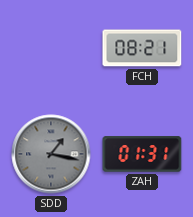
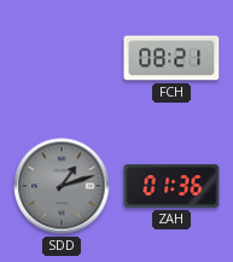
SDD: 1:17 -> 1:12 (62, 186)
ZAH: 01:31 -> 01:36 (171, 186)
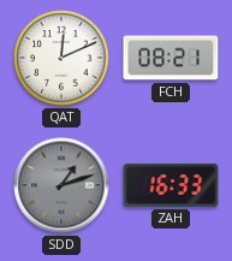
QAT: none -> 12:11 (61, 58)
ZAH: 01:36 -> 16:33 (171, 185)
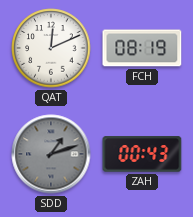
FCH: 08:21 -> 08:19 (142, 48)
ZAH: 16:33 -> 00:43 (142, 154)
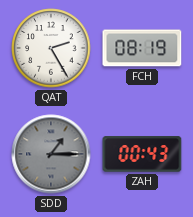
QAT: 12:11 -> 2:25 (51, 48)
SDD: 1:12 -> 1:15 (51, 154)
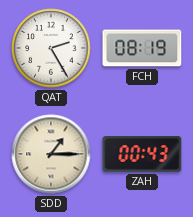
SDD dial: grey -> cream (51, 154)
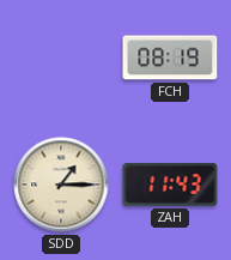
QAT: 2:25 -> none (51, 48)
ZAH: 00:43 -> 11:43 (170, 185)
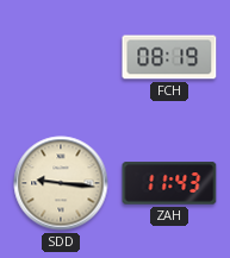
SDD: 1:15 -> 9:16 (61, 183)
